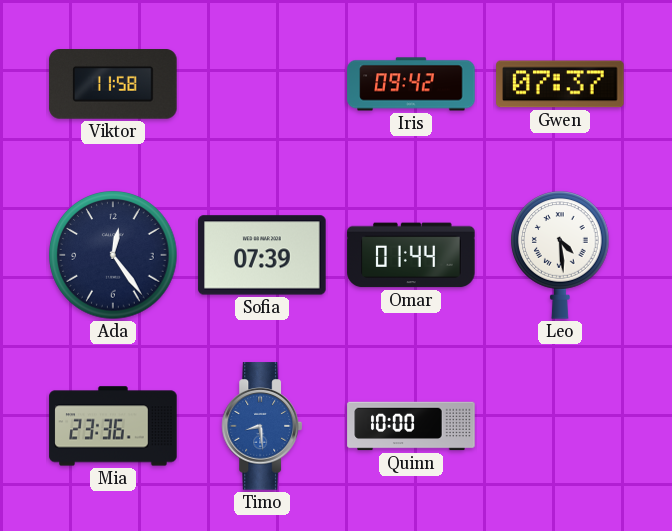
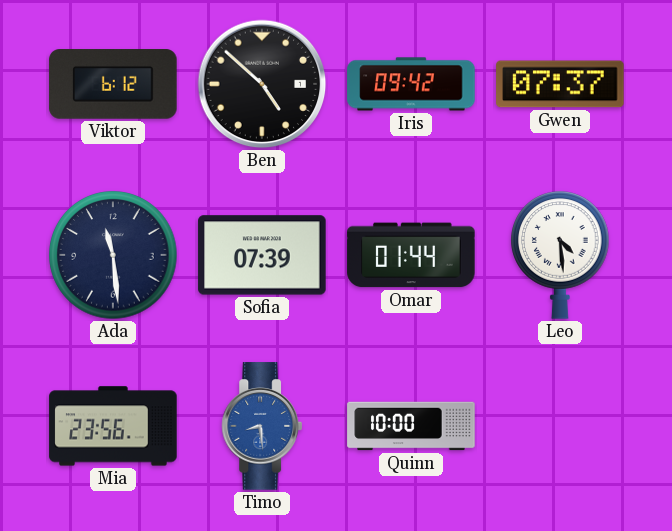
Viktor: 11:58 -> 6:12 (113, 84)
Ben: none -> 4:52 (262, 84)
Ada: 12:24 -> 11:29 (113, 255)
Mia: 23:36 -> 23:56 (113, 426)
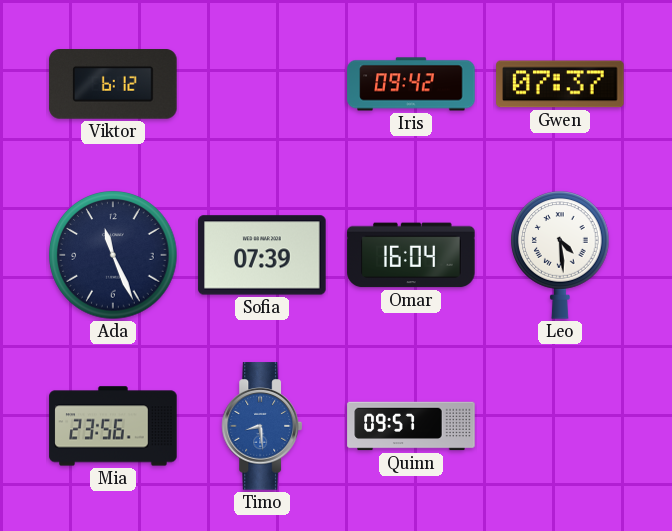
Ben: 4:52 -> none (262, 84)
Ada: 11:29 -> 11:26 (113, 255)
Omar: 01:44 -> 16:04 (411, 255)
Quinn: 10:00 -> 09:57 (411, 426)
